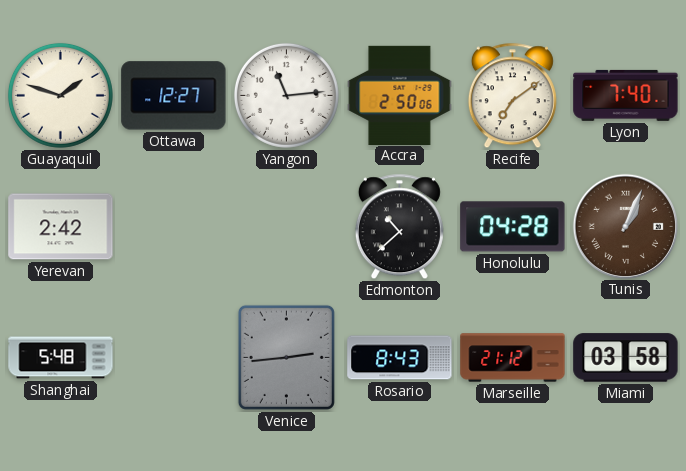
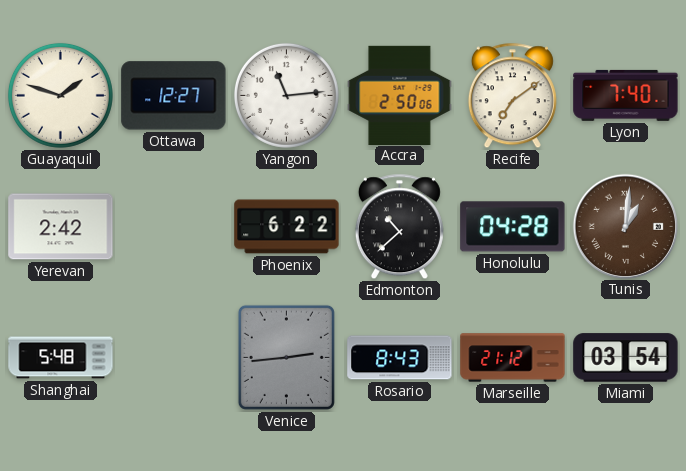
Phoenix: none -> 6:22 (287, 227)
Tunis: 1:04 -> 1:01 (625, 226)
Miami: 03:58 -> 03:54 (626, 358)
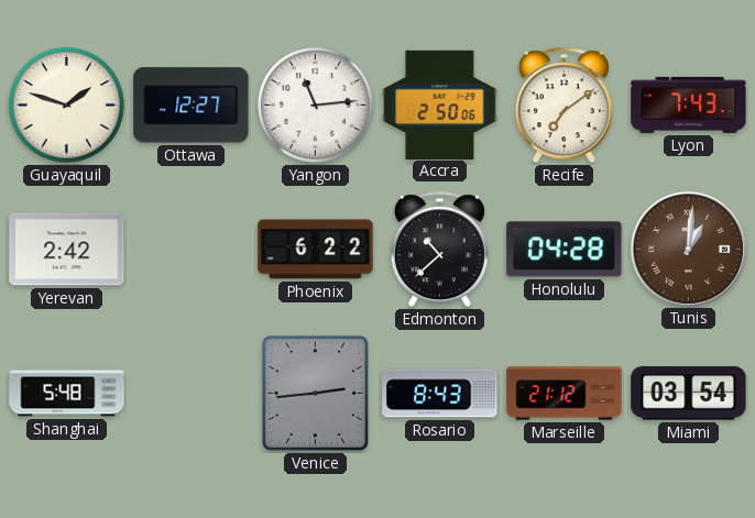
Lyon: 7:40 -> 7:43 (689, 104)
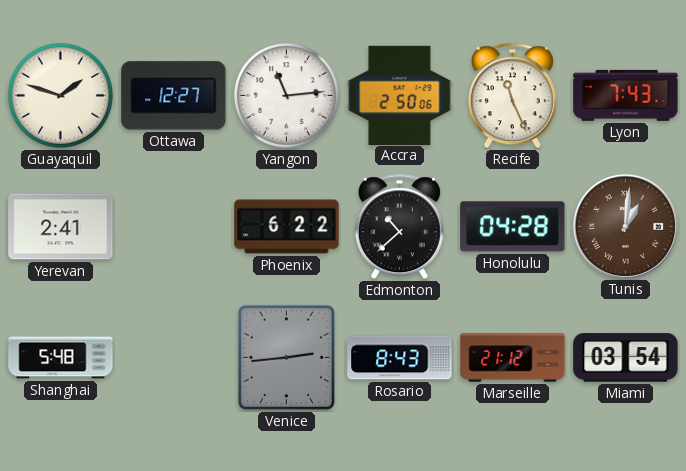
Recife: 7:09 -> 11:26 (512, 96)
Yerevan: 2:42 -> 2:41 (61, 227)
